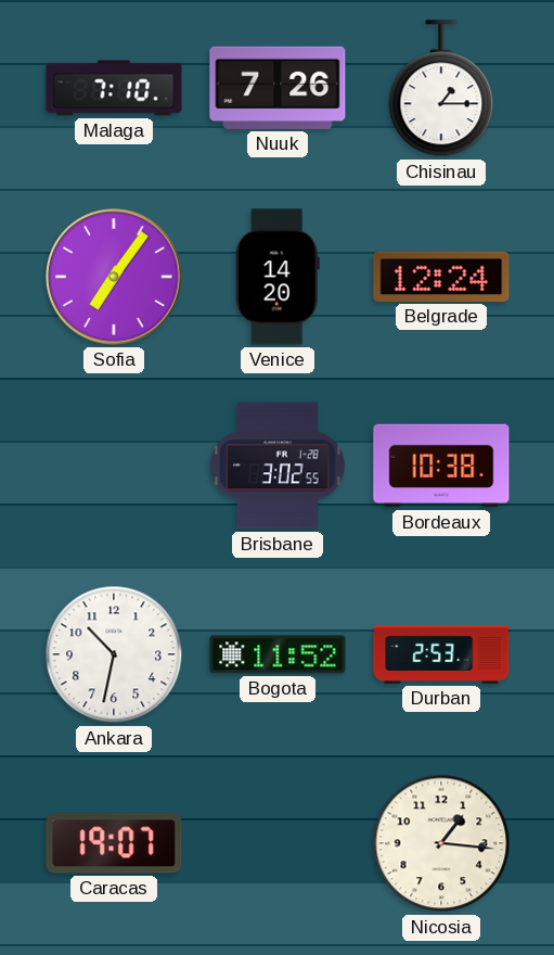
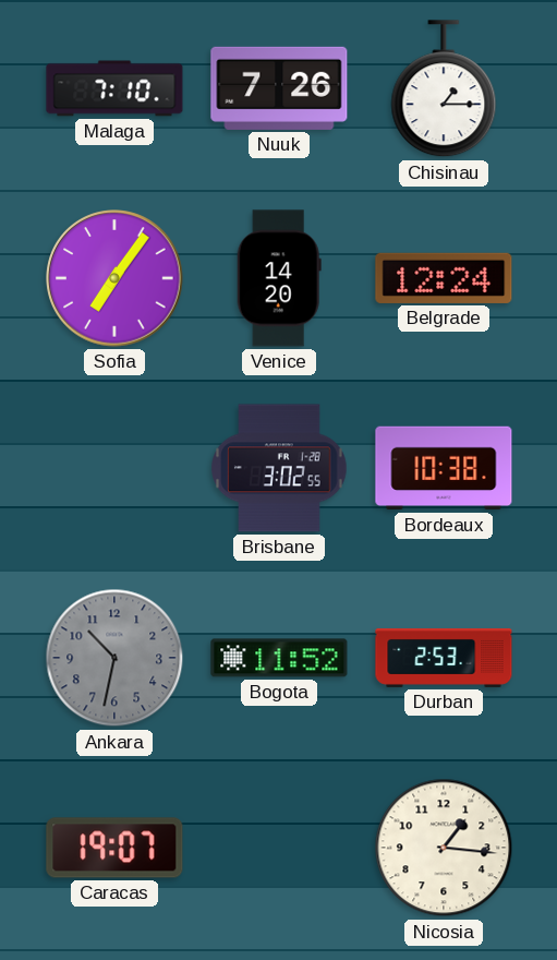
Ankara dial: white -> grey (114, 658)
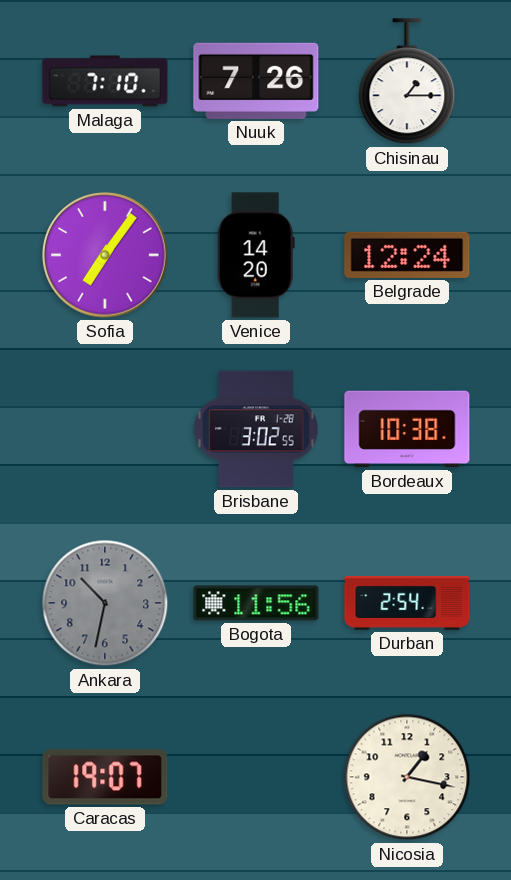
Bogota: 11:52 -> 11:56 (256, 603)
Durban: 2:53 -> 2:54 (407, 603)
Nicosia: 1:16 -> 1:17 (407, 777)
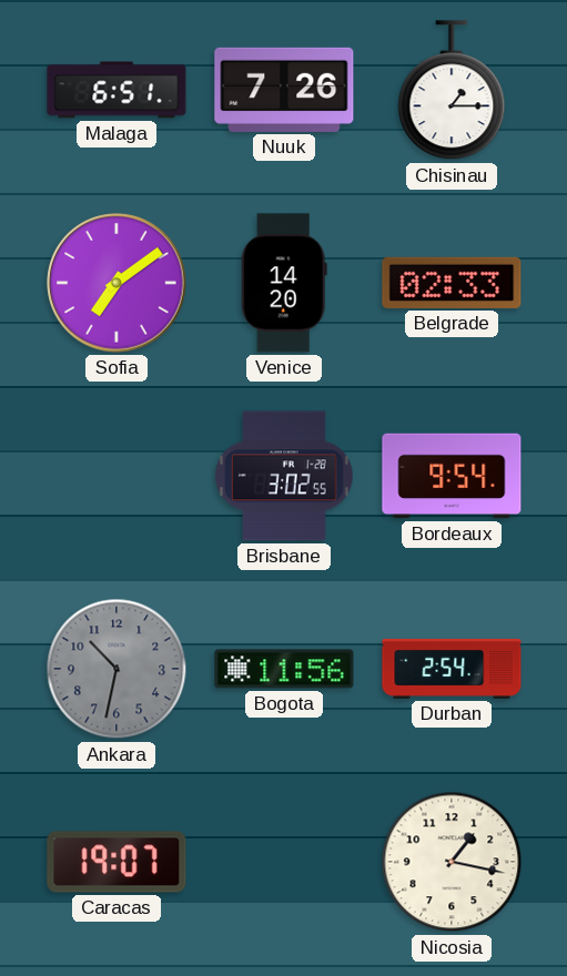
Malaga: 7:10 -> 6:51 (117, 90)
Sofia: 7:06 -> 7:09 (117, 283)
Belgrade: 12:24 -> 02:33 (452, 283)
Bordeaux: 10:38 -> 9:54 (452, 476)
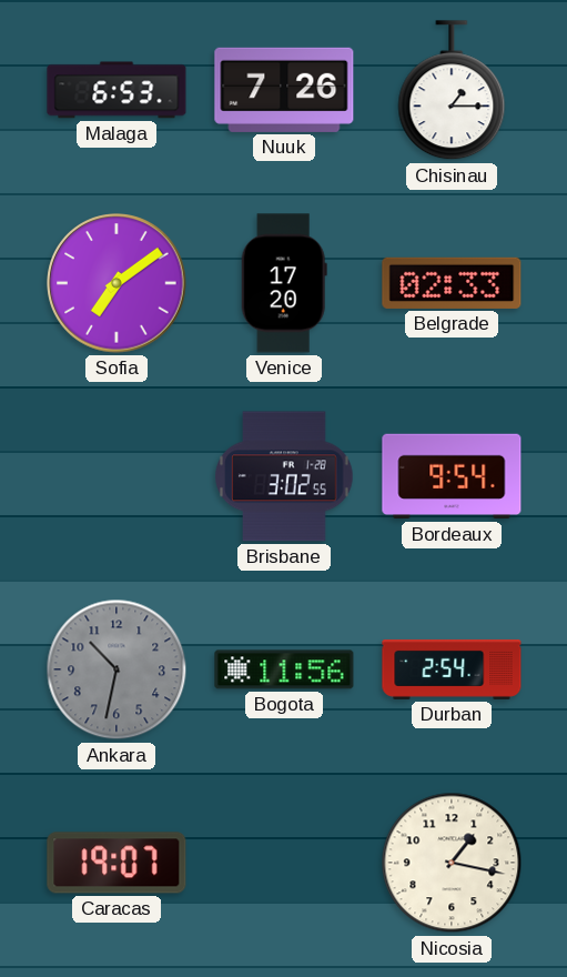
Malaga: 6:51 -> 6:53 (117, 90)
Venice: 14:20 -> 17:20 (284, 283)
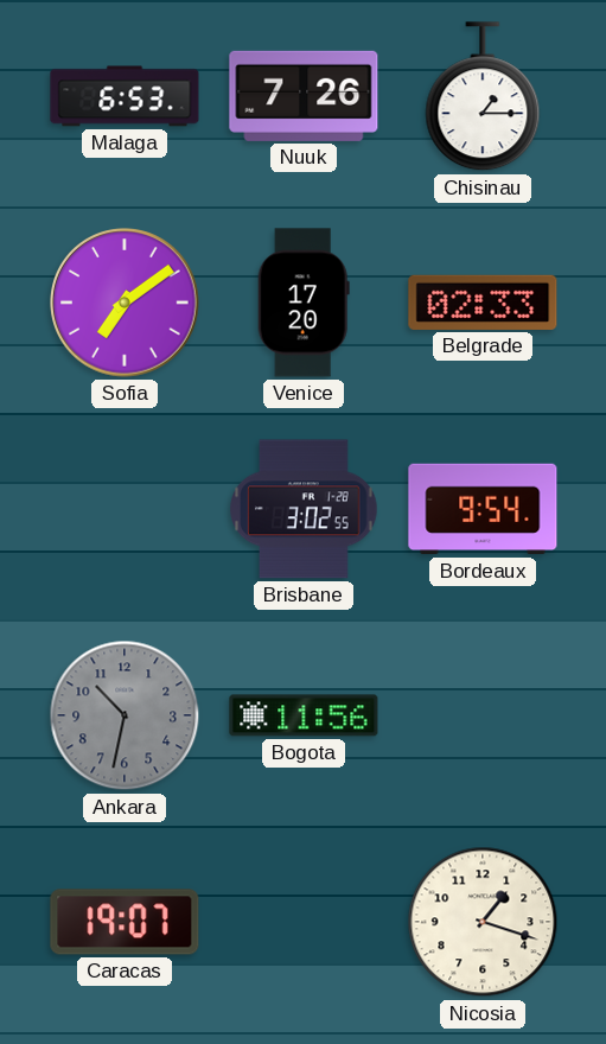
Durban: 2:54 -> none (452, 669)
Nicosia: 1:17 -> 1:18 (483, 922)
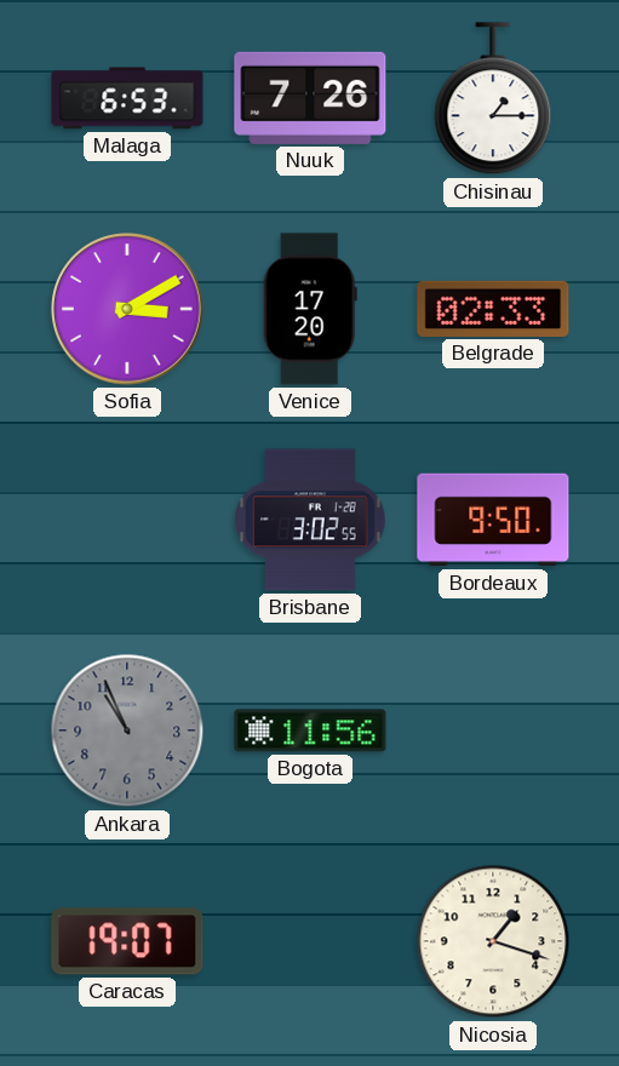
Sofia: 7:09 -> 3:10 (127, 309)
Bordeaux: 9:54 -> 9:50 (493, 520)
Ankara: 10:32 -> 10:56 (127, 730)
